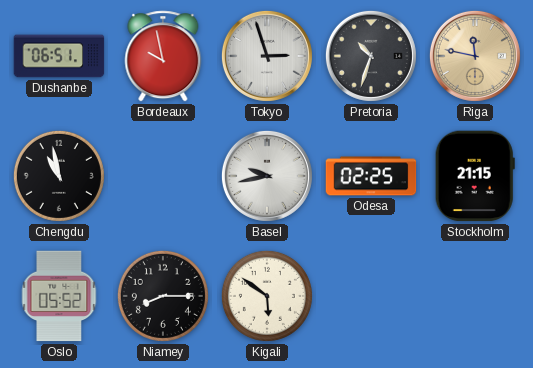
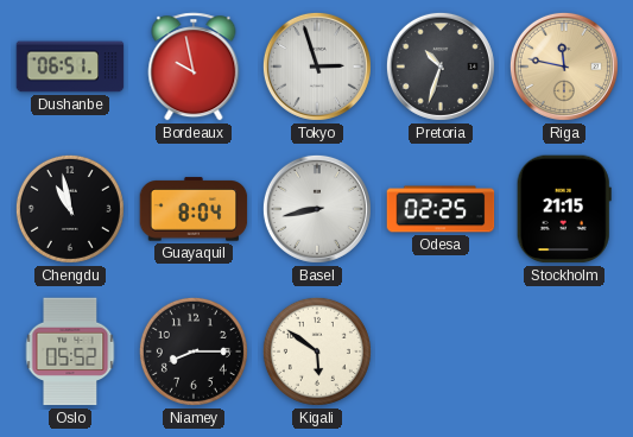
Guayaquil: none -> 8:04 (194, 209)
Basel: 9:43 -> 8:43 (317, 209)
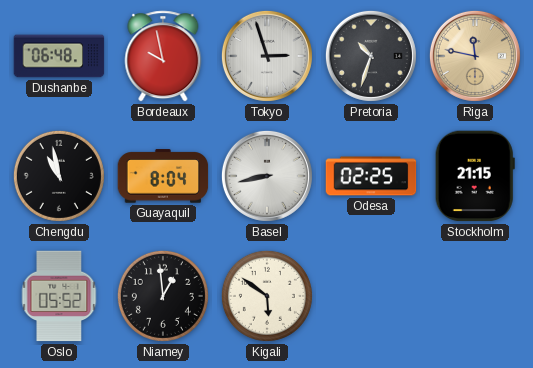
Dushanbe: 06:51 -> 06:48 (59, 56)
Niamey: 8:15 -> 12:59 (163, 296)
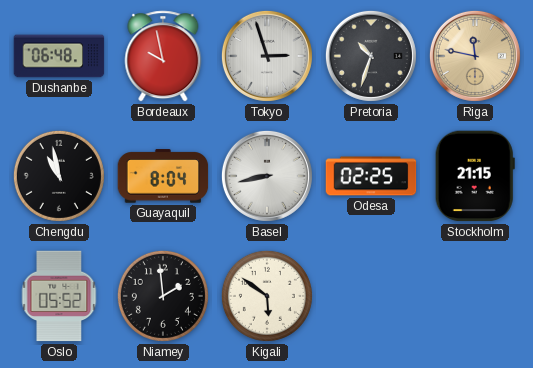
Niamey: 12:59 -> 1:59 (163, 296)
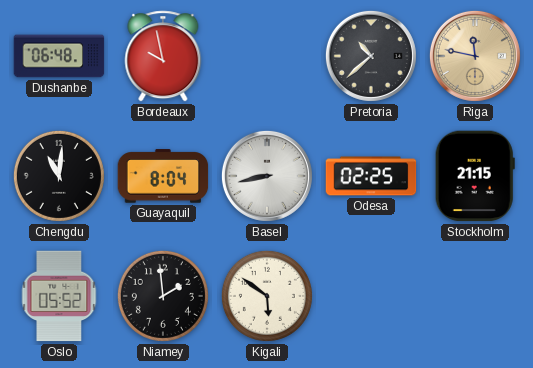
Tokyo: 2:57 -> none (267, 56)
Pretoria: 10:33 -> 10:38 (371, 56)
Chengdu: 10:58 -> 11:01 (59, 176)
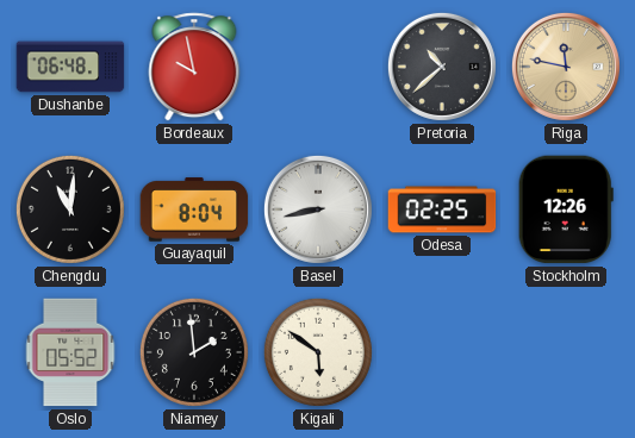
Stockholm: 21:15 -> 12:26 (566, 209)
